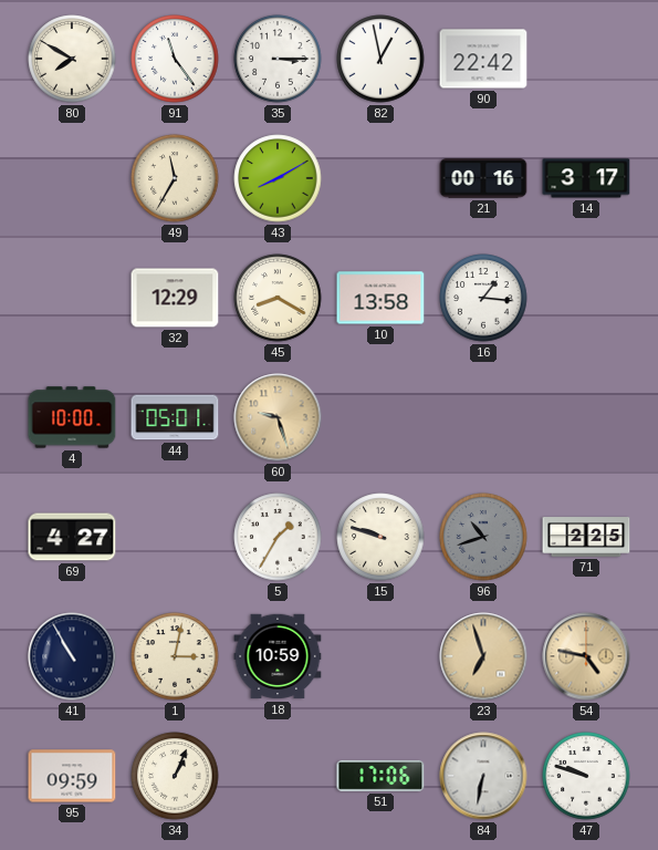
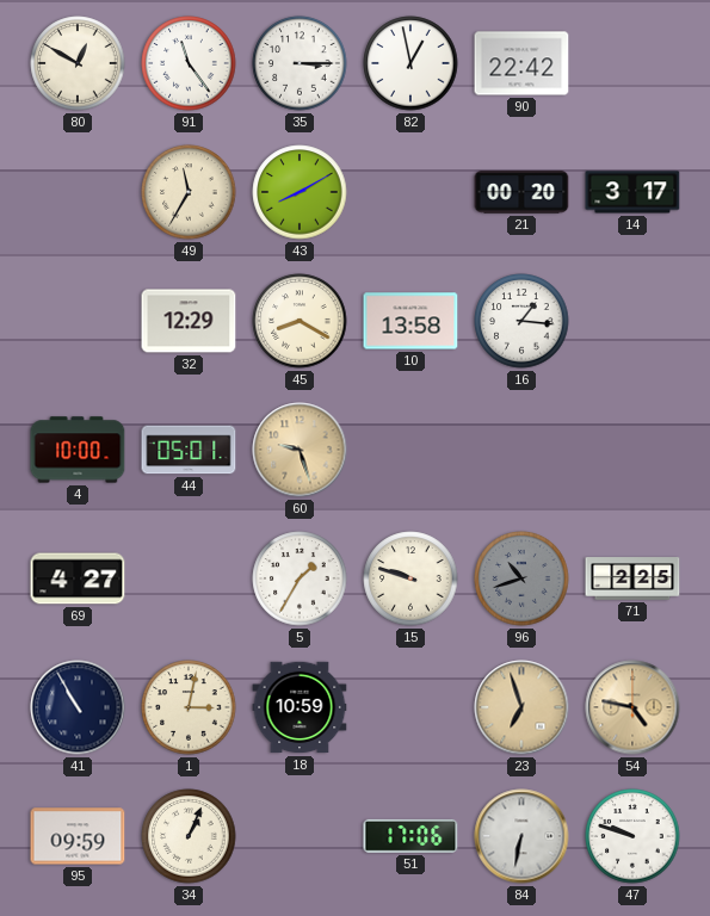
80: 7:50 -> 12:50 (78, 63)
21: 00:16 -> 00:20 (521, 192)
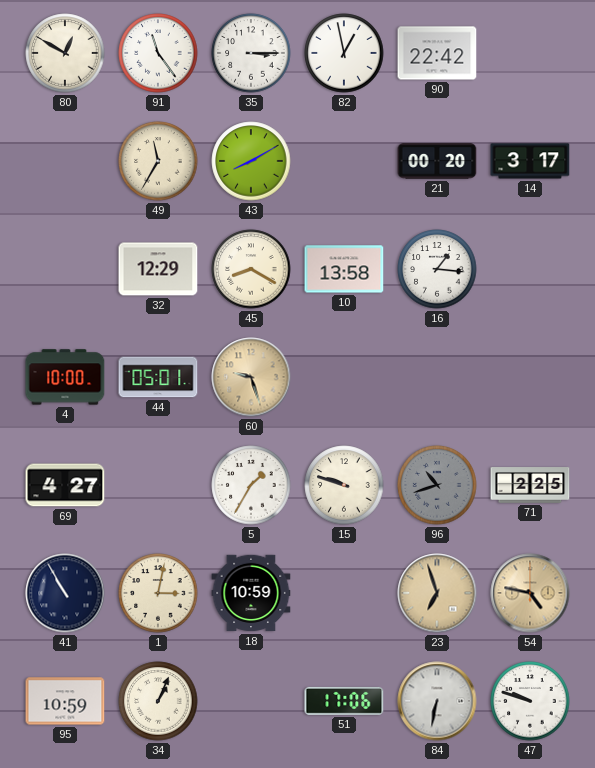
95: 09:59 -> 10:59 (65, 701)
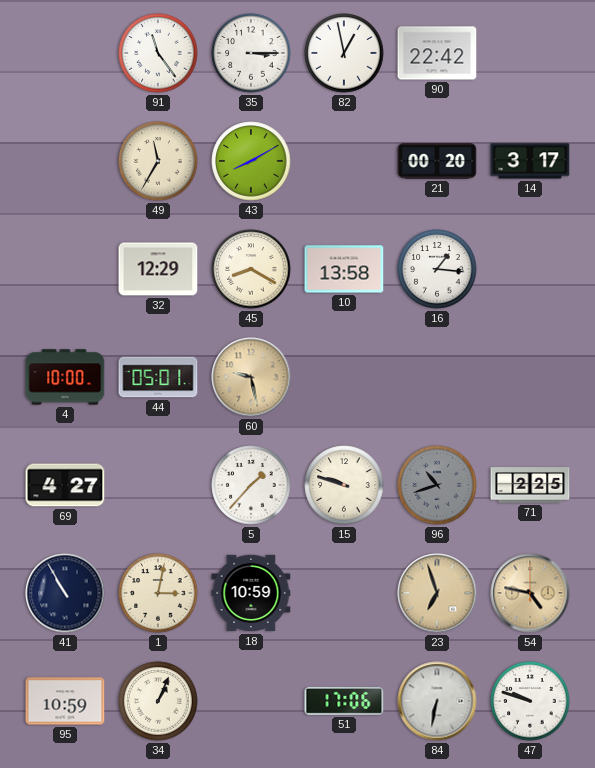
80: 12:50 -> none (65, 53)
60: 9:27 -> 9:28 (251, 377)
5: 1:35 -> 1:37 (251, 485)
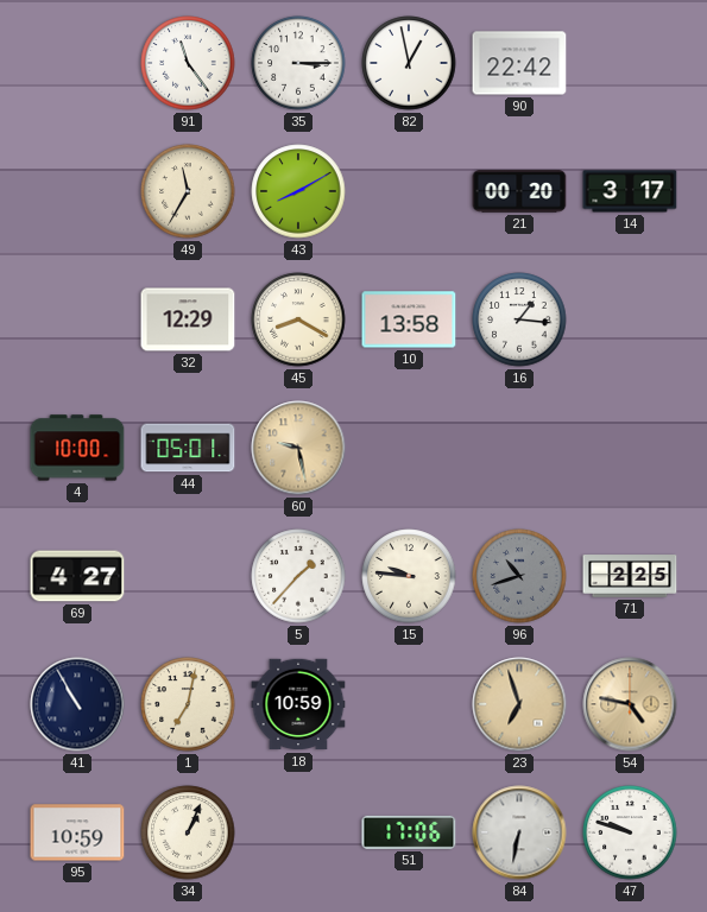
15: 9:48 -> 9:46 (409, 576)
1: 3:02 -> 7:02 (188, 704)
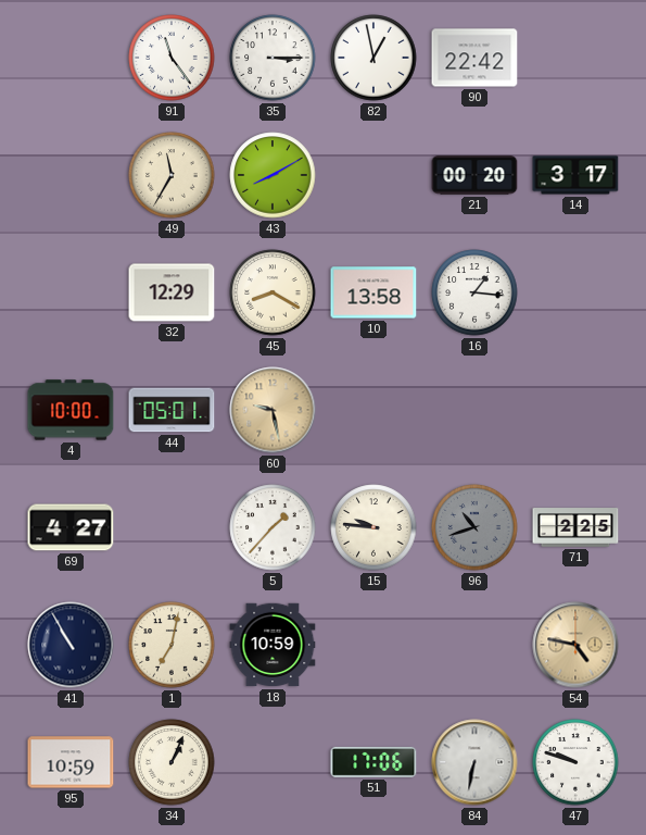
23: 6:57 -> none (519, 704)
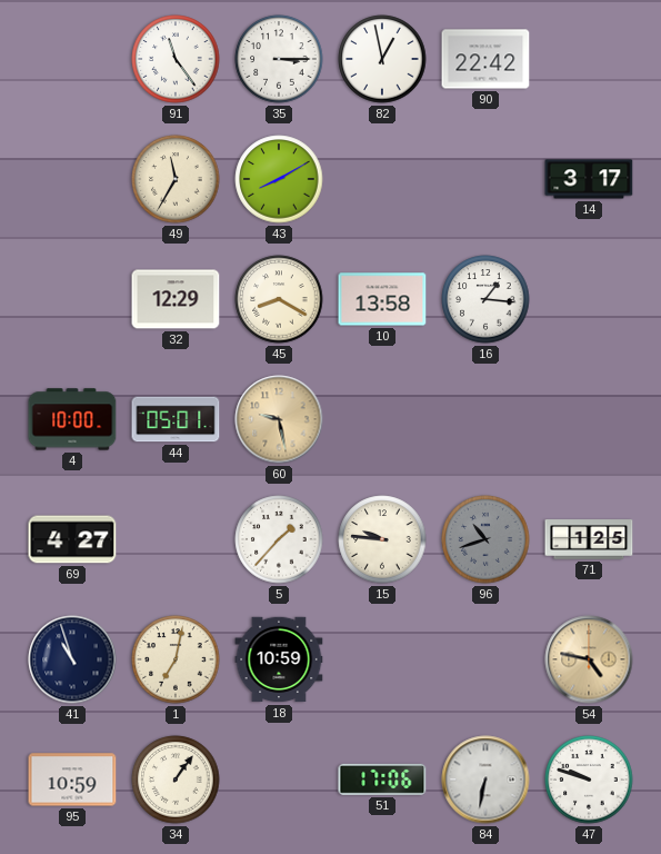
21: 00:20 -> none (474, 175)
71: 2:25 -> 1:25 (589, 539)
41: 10:55 -> 10:57 (72, 659)
34: 1:04 -> 1:06 (176, 779)
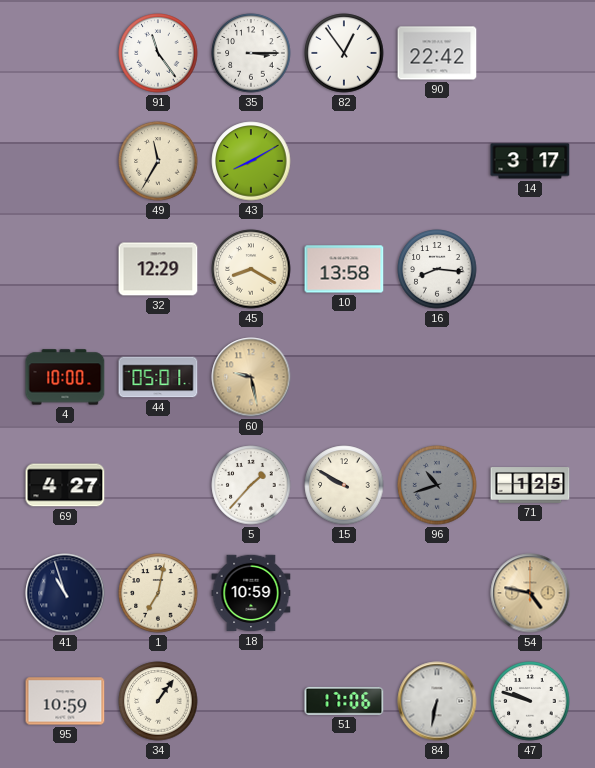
82: 12:58 -> 12:54 (344, 53)
16: 1:16 -> 8:16 (437, 269)
15: 9:46 -> 9:50 (344, 485)
